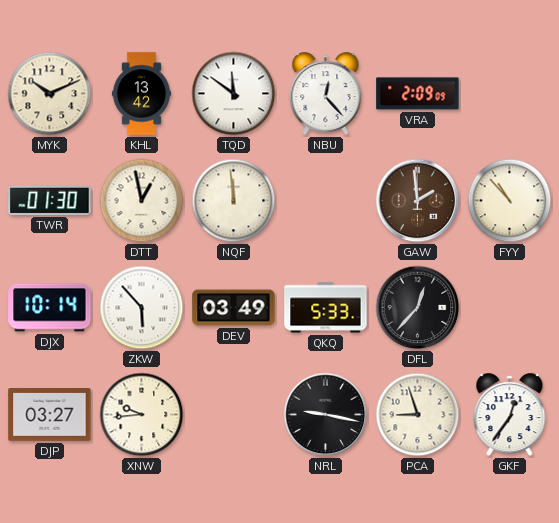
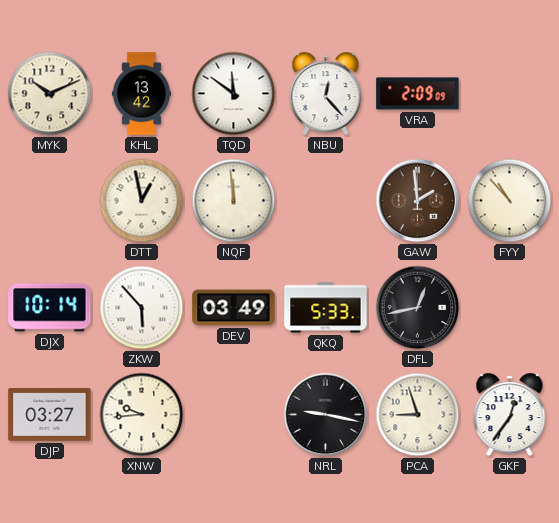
TWR: 01:30 -> none (50, 200)
DFL: 12:37 -> 12:43 (418, 308)
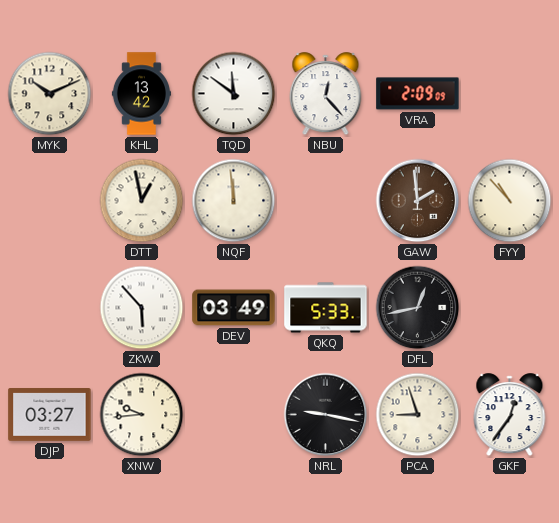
DJX: 10:14 -> none (50, 308)
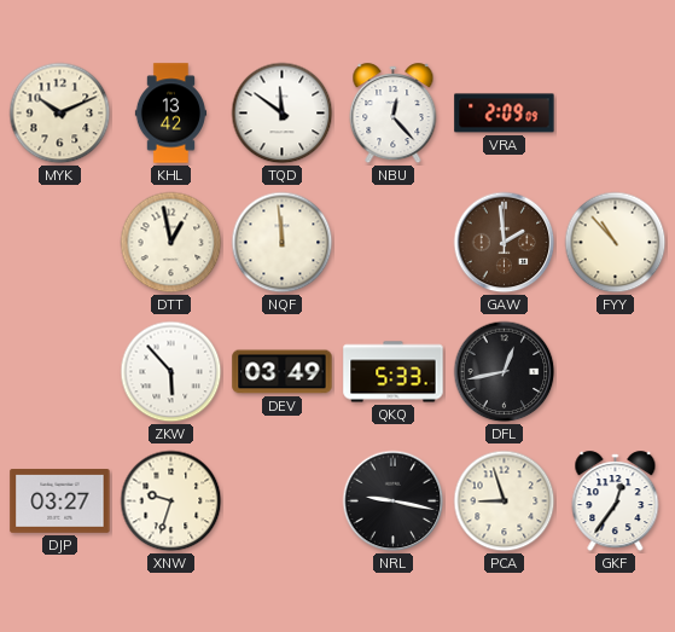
XNW: 9:44 -> 9:33 (171, 501)
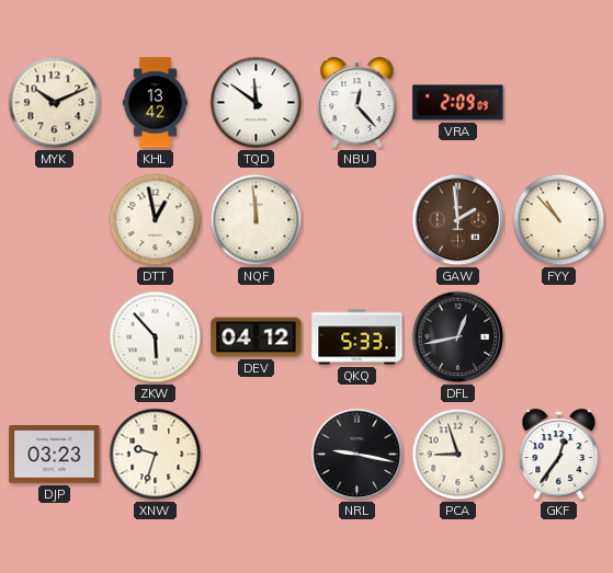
DEV: 03:49 -> 04:12 (257, 337)
DJP: 03:27 -> 03:23 (55, 455)
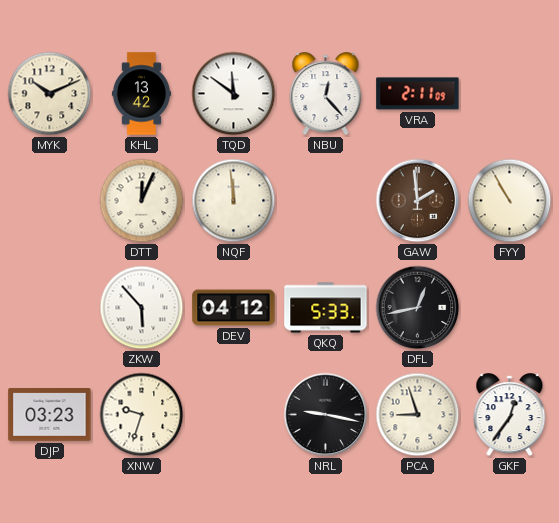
VRA: 2:09 -> 2:11 (418, 94)
DTT: 12:58 -> 12:04 (142, 201)
FYY: 10:53 -> 10:55 (510, 201)
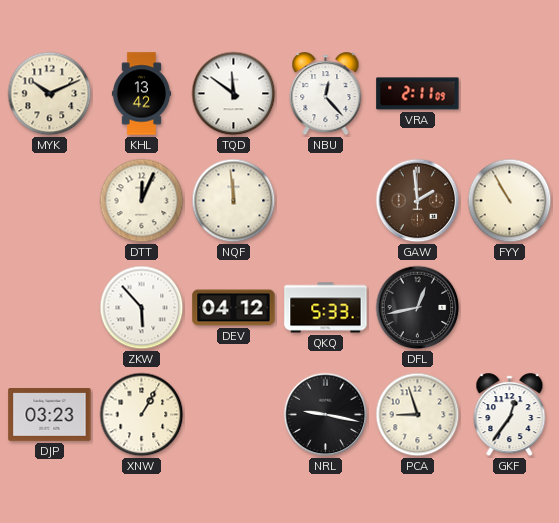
XNW: 9:33 -> 1:05 (142, 415)
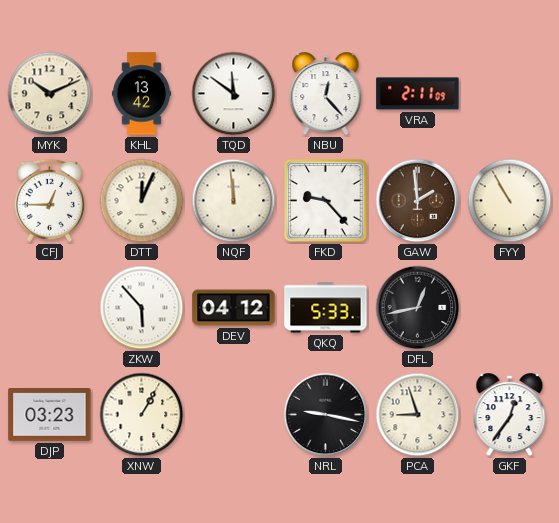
CFJ: none -> 12:45 (49, 200)
FKD: none -> 9:23 (326, 201)
